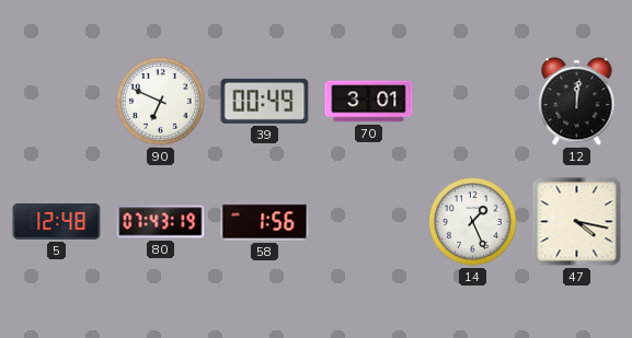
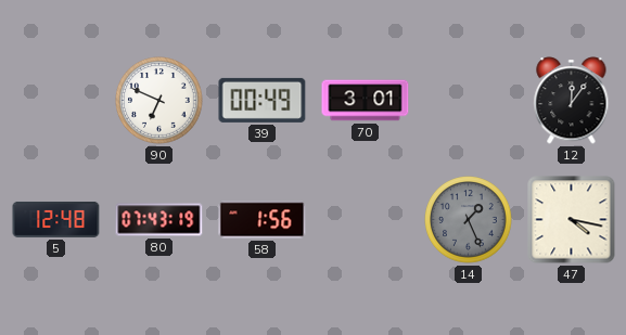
12: 12:01 -> 12:06 (572, 101)
14 dial: white -> grey (469, 220)
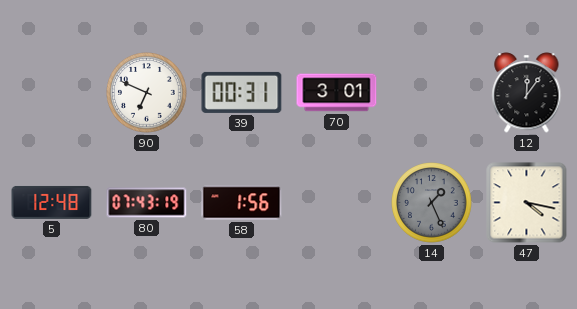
39: 00:49 -> 00:31 (242, 92)
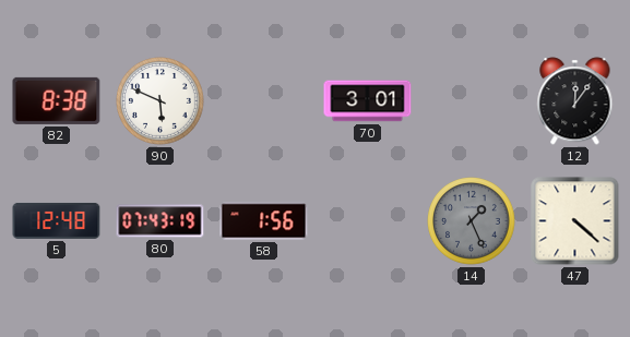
82: none -> 8:38 (57, 100)
90: 6:49 -> 5:49 (161, 101)
39: 00:31 -> none (242, 92)
47: 4:17 -> 4:22 (575, 221)
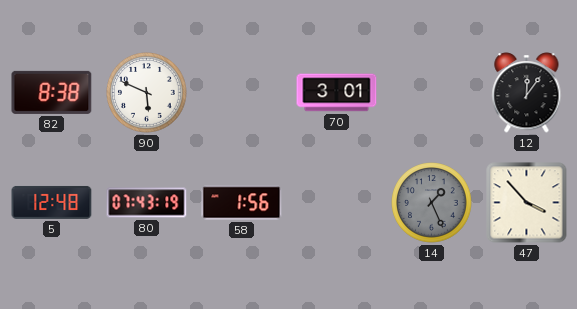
47: 4:22 -> 3:53 (527, 203)
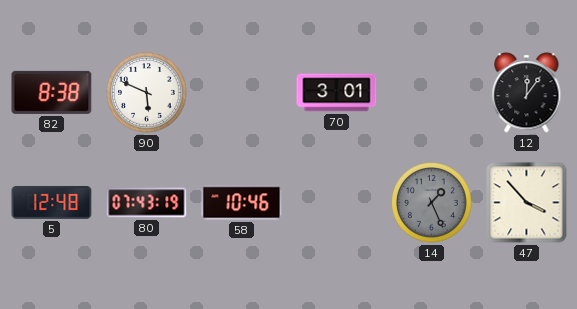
58: 1:56 -> 10:46 (242, 203)
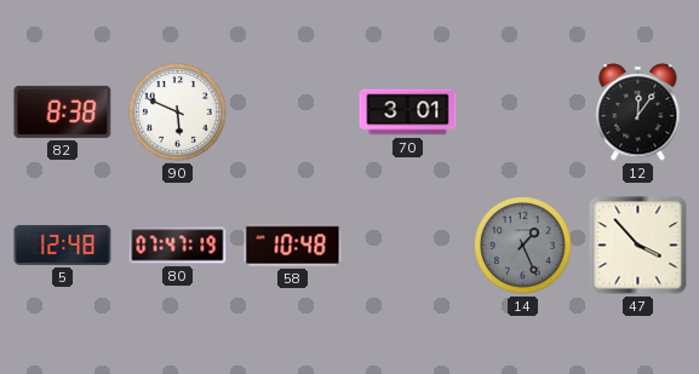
80: 07:43 -> 07:47 (178, 246)
58: 10:46 -> 10:48 (293, 246)
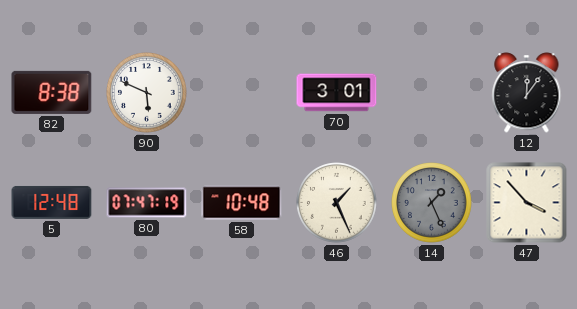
46: none -> 1:26 (337, 203)
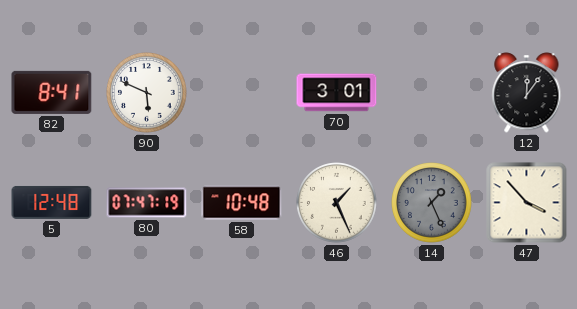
82: 8:38 -> 8:41 (52, 92)
